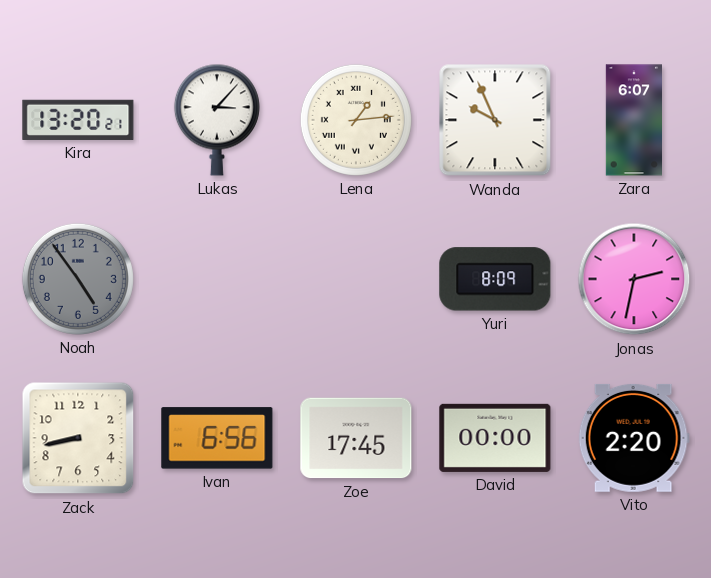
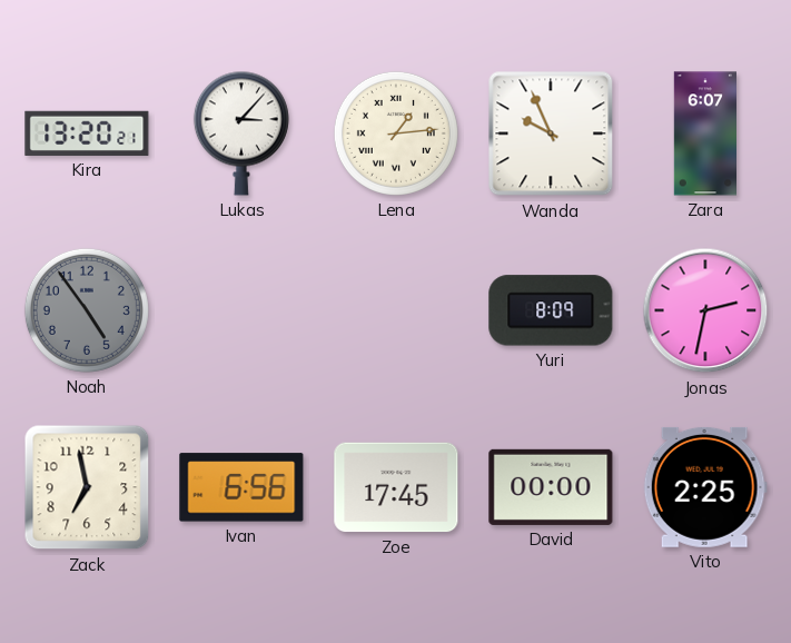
Zack: 8:43 -> 6:58 (87, 487)
Vito: 2:20 -> 2:25 (705, 487)
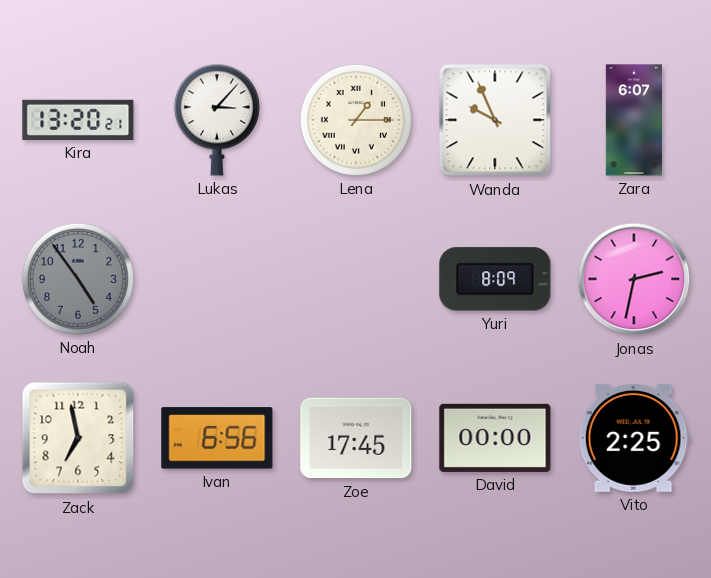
Lena: 1:14 -> 1:15 (356, 120)
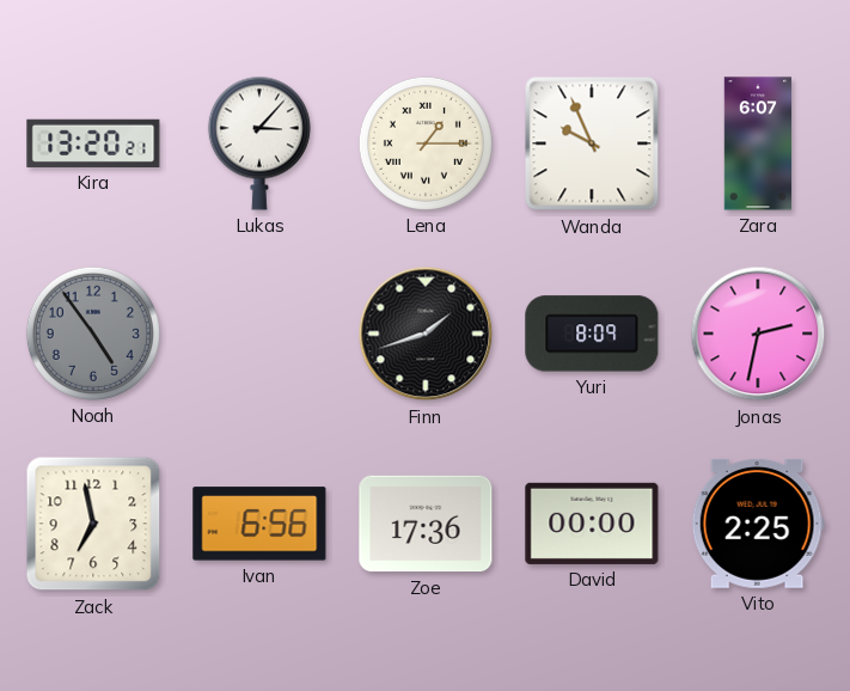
Finn: none -> 1:42 (426, 334)
Zoe: 17:45 -> 17:36 (426, 524)
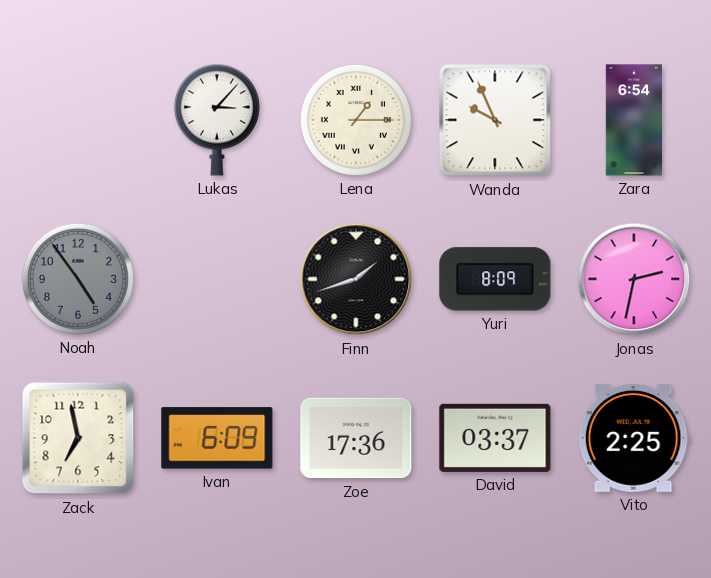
Kira: 13:20 -> none (93, 143)
Zara: 6:07 -> 6:54 (633, 120)
Ivan: 6:56 -> 6:09 (217, 438)
David: 00:00 -> 03:37 (495, 438)
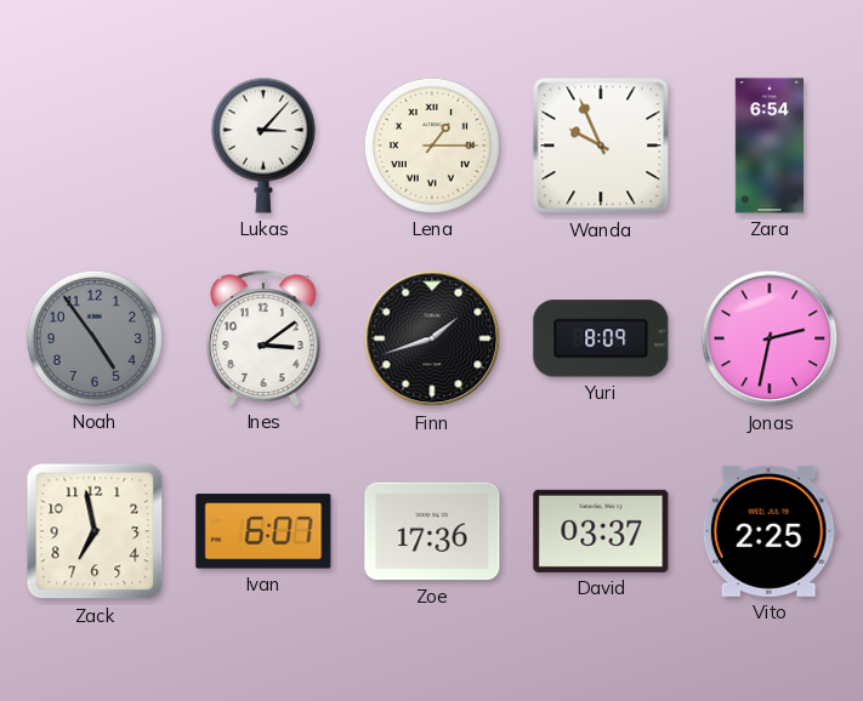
Ines: none -> 3:09 (263, 338)
Ivan: 6:09 -> 6:07 (263, 531)
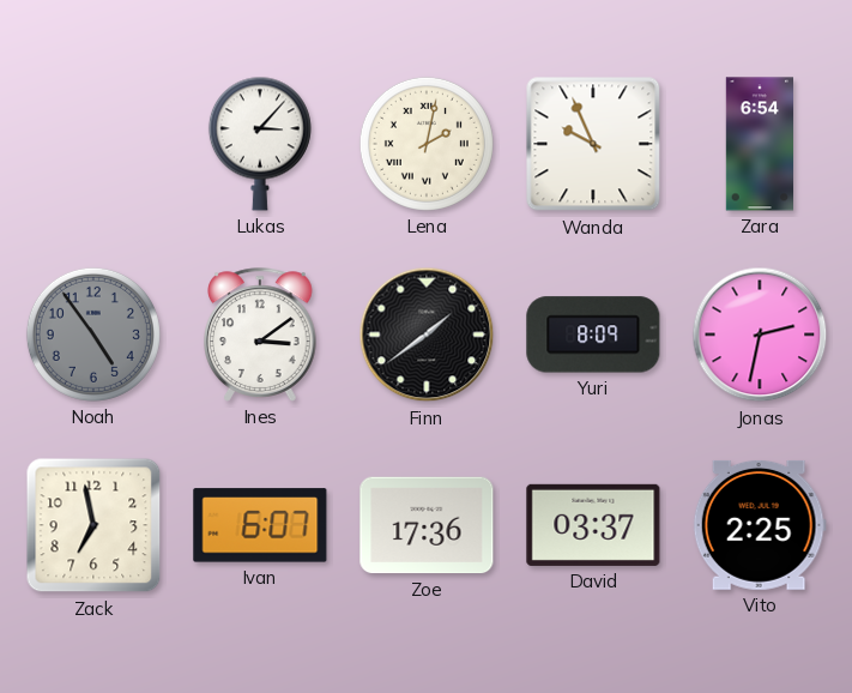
Lena: 1:15 -> 2:02 (427, 144)
Finn: 1:42 -> 1:39 (427, 335)
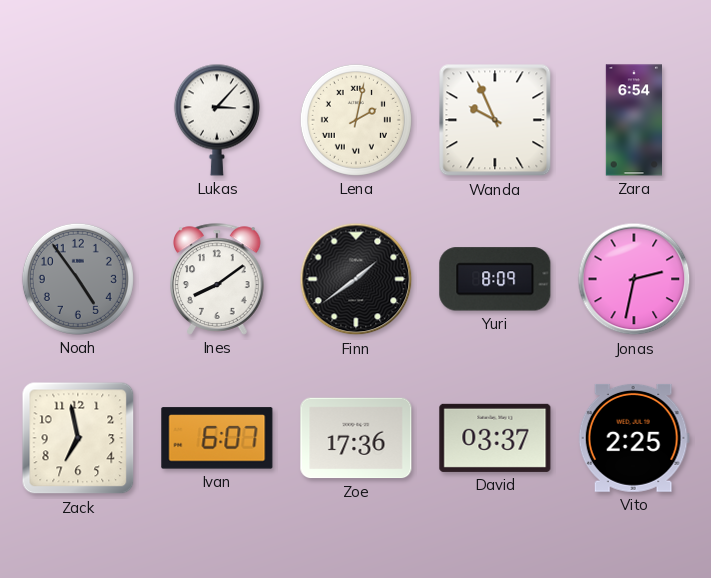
Ines: 3:09 -> 8:09 (217, 279)
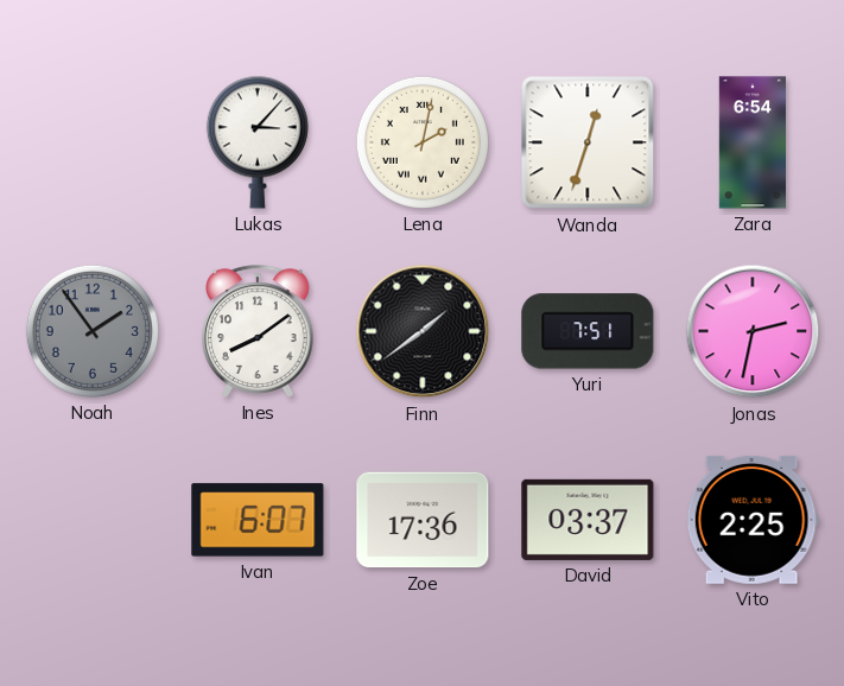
Wanda: 9:56 -> 12:33 (588, 142)
Noah: 4:54 -> 1:54 (93, 331)
Yuri: 8:09 -> 7:51 (588, 331)
Zack: 6:58 -> none (78, 438)
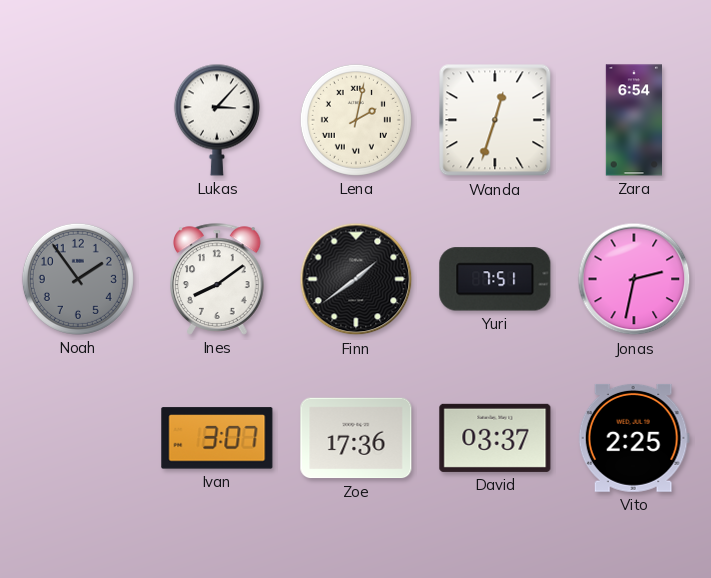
Ivan: 6:07 -> 3:07 (217, 438)
